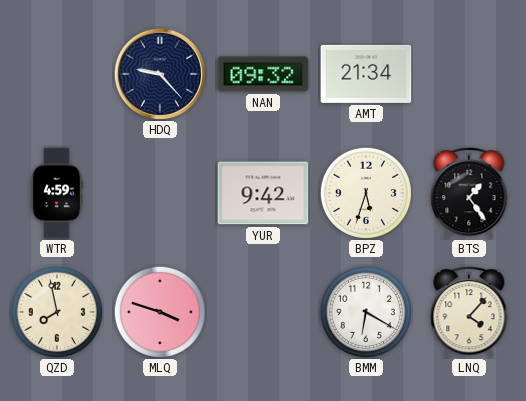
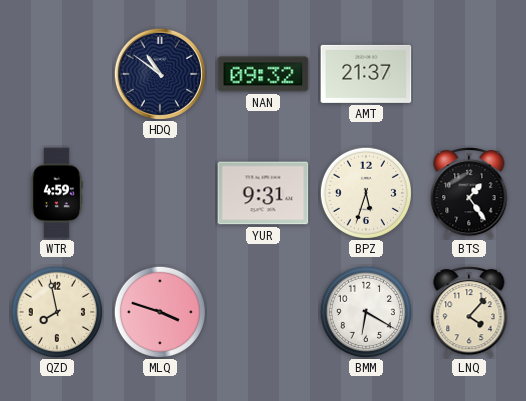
HDQ: 9:23 -> 10:51 (159, 73)
AMT: 21:34 -> 21:37 (366, 74)
YUR: 9:42 -> 9:31 (263, 193)
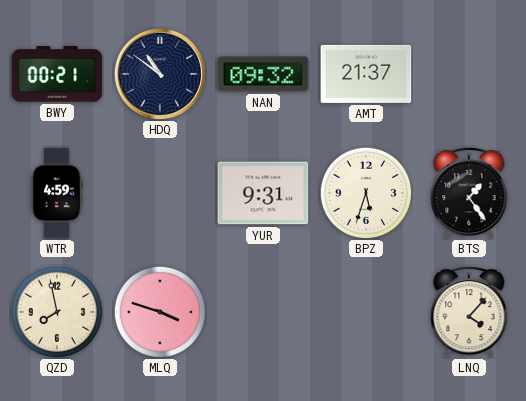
BWY: none -> 00:21 (57, 74)
BMM: 6:20 -> none (365, 311)
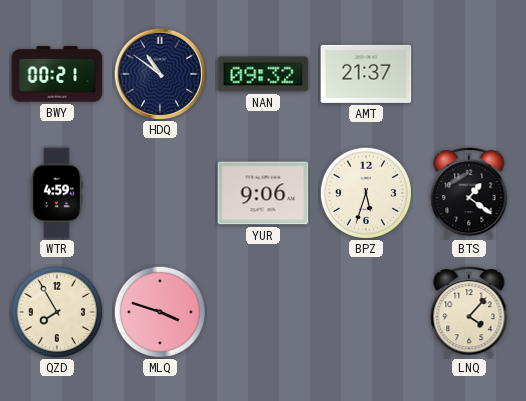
YUR: 9:31 -> 9:06 (263, 193)
BTS: 1:24 -> 1:21 (469, 193)
QZD: 7:58 -> 7:55 (56, 311)
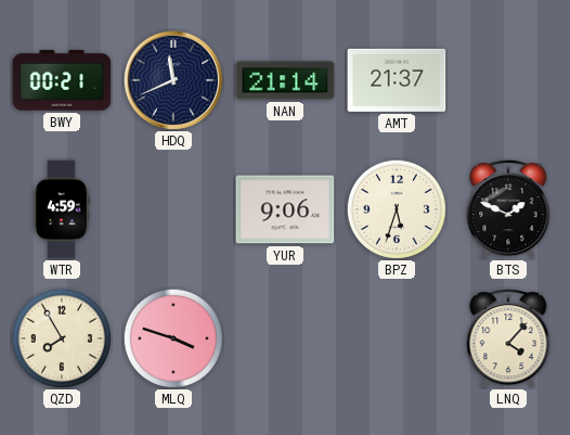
HDQ: 10:51 -> 11:41 (172, 79)
NAN: 09:32 -> 21:14 (285, 80)
BTS: 1:21 -> 1:49 (508, 209)
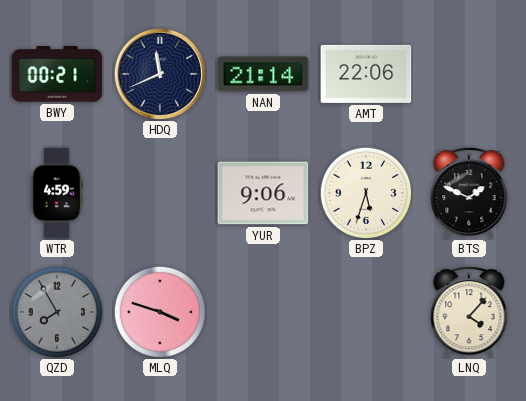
AMT: 21:37 -> 22:06 (366, 74)
QZD dial: cream -> grey (56, 311)
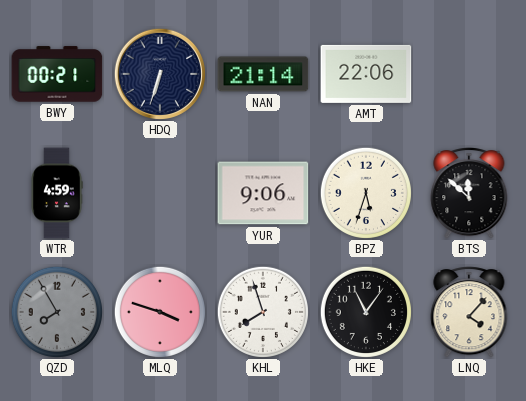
HDQ: 11:41 -> 6:33 (159, 73)
BTS: 1:49 -> 11:52 (469, 193)
KHL: none -> 7:57 (262, 311)
HKE: none -> 11:06 (365, 311)
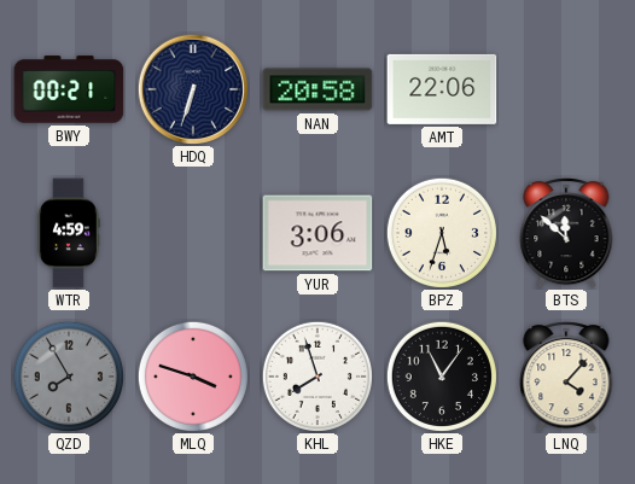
NAN: 21:14 -> 20:58 (317, 89)
YUR: 9:06 -> 3:06 (317, 233)
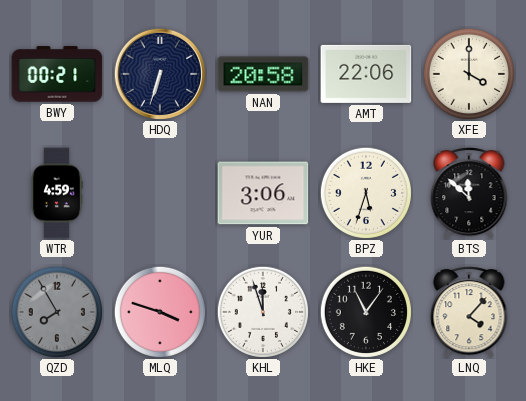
XFE: none -> 4:00 (468, 73)
KHL: 7:57 -> 11:57 (262, 311)
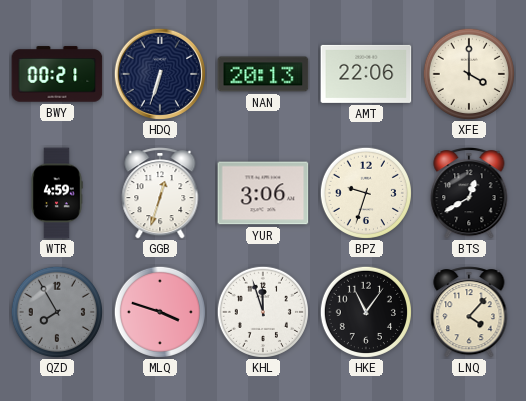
NAN: 20:58 -> 20:13 (263, 74)
GGB: none -> 12:33 (160, 193)
BPZ: 5:33 -> 9:33 (365, 192)
BTS: 11:52 -> 12:40 (469, 193)
